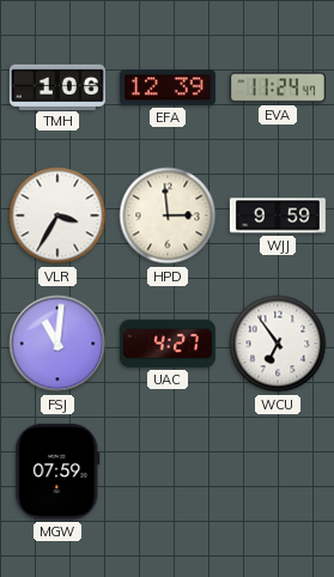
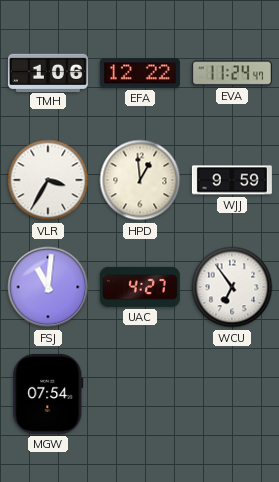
EFA: 12:39 -> 12:22 (140, 73)
HPD: 2:59 -> 12:59 (140, 180)
MGW: 07:59 -> 07:54 (48, 394)
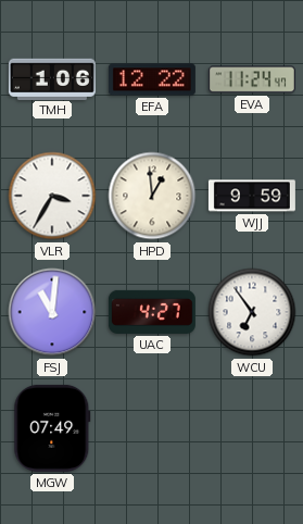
MGW: 07:54 -> 07:49 (52, 428)
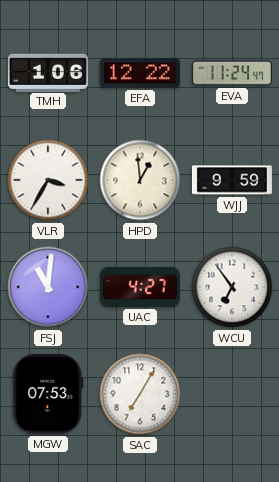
MGW: 07:49 -> 07:53 (48, 394)
SAC: none -> 7:05 (140, 394)
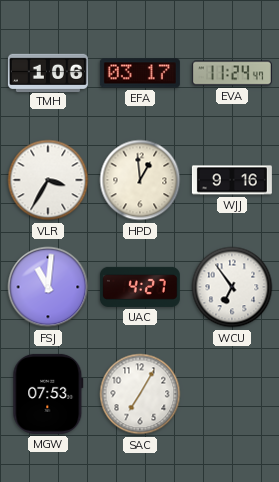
EFA: 12:22 -> 03:17 (140, 73)
WJJ: 9:59 -> 9:16 (232, 180)
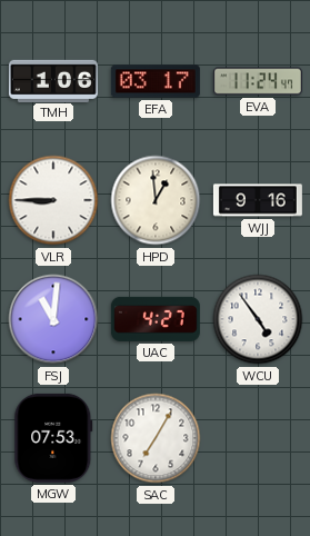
VLR: 3:35 -> 8:45 (53, 200)
WCU: 6:54 -> 4:54 (258, 319)
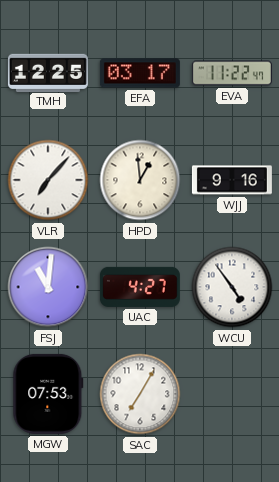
TMH: 1:06 -> 12:25 (48, 72)
EVA: 11:24 -> 11:22 (232, 73)
VLR: 8:45 -> 7:07 (48, 180)
